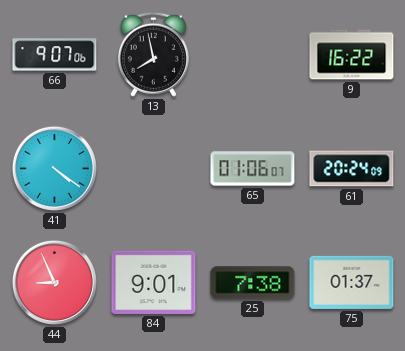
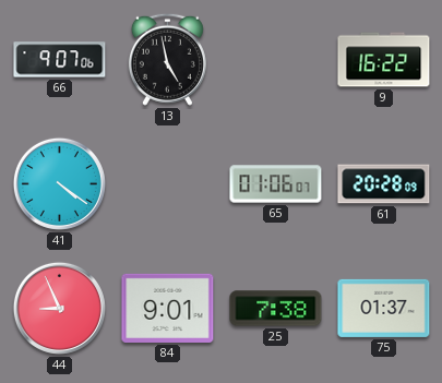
13: 7:58 -> 4:58 (167, 59)
61: 20:24 -> 20:28 (384, 184)
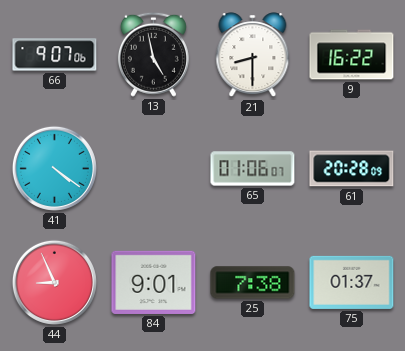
21: none -> 8:30 (253, 55)
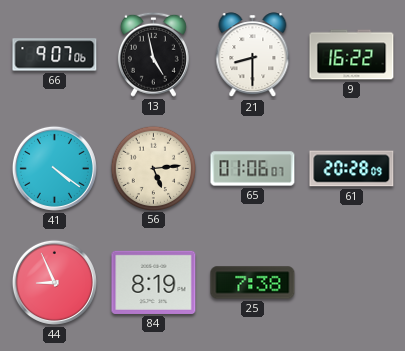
56: none -> 5:14 (153, 168)
84: 9:01 -> 8:19 (154, 282)
75: 01:37 -> none (352, 282)
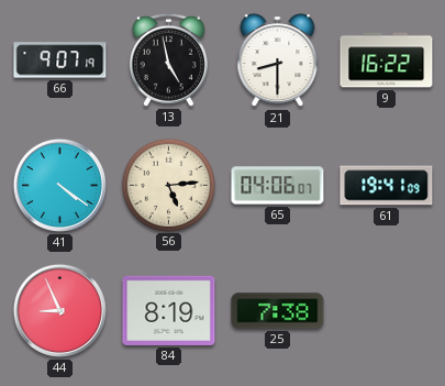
66: 9:07:06 -> 9:07:19 (60, 60)
65: 01:06 -> 04:06 (278, 186)
61: 20:28 -> 19:41 (387, 186)
